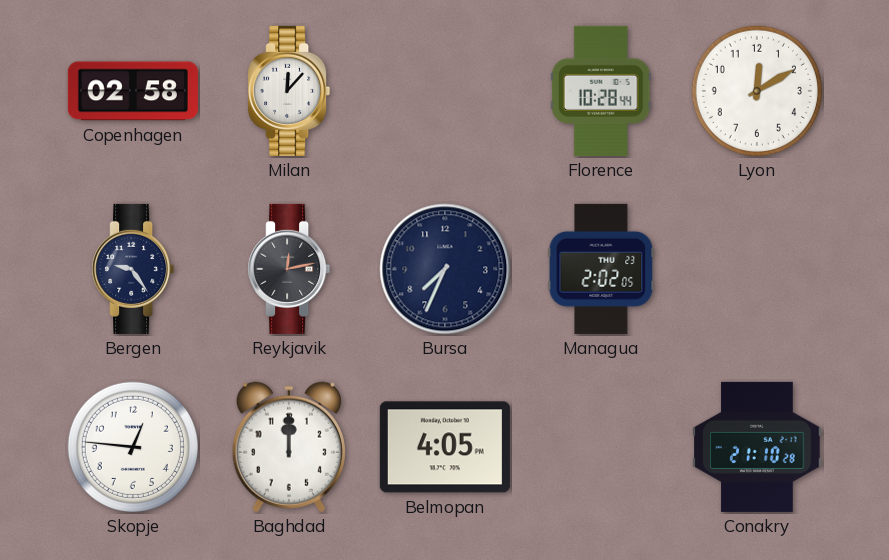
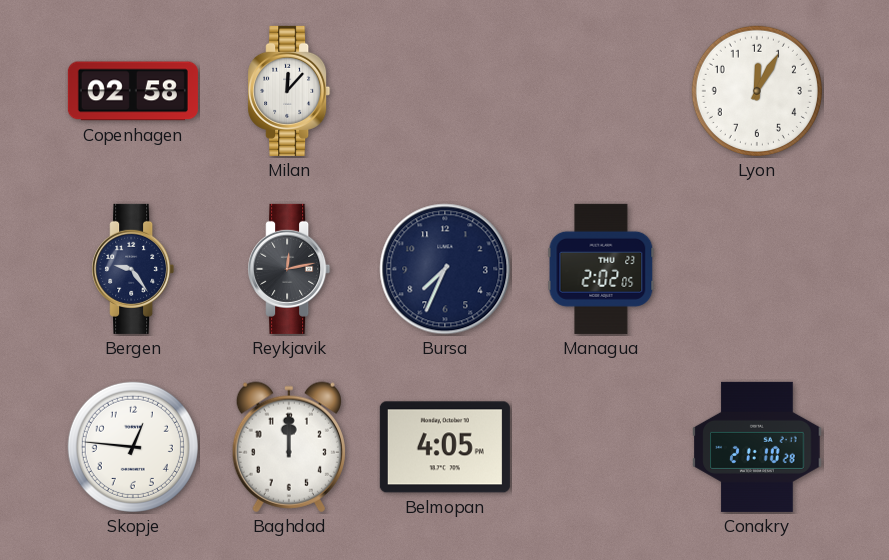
Florence: 10:28 -> none (601, 91)
Lyon: 12:10 -> 12:05 (757, 91)
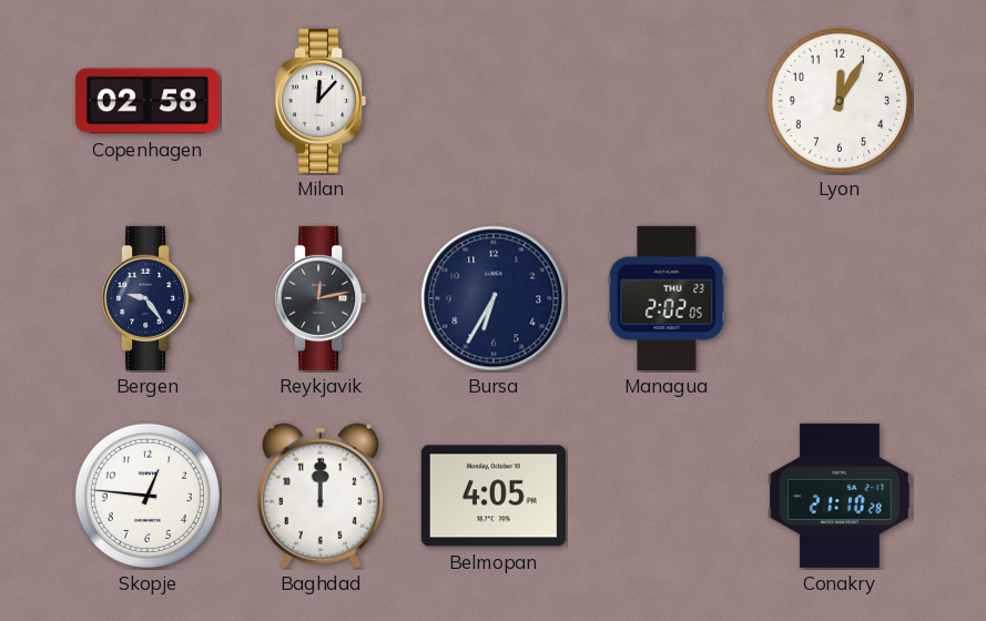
Bursa: 7:34 -> 6:35 (494, 298)
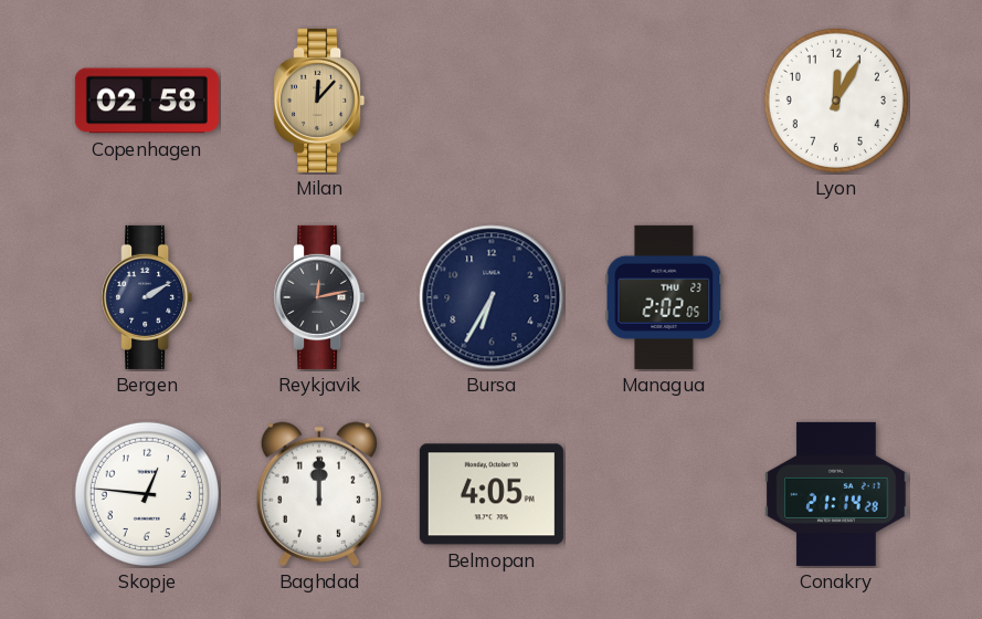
Milan dial: white -> champagne (319, 101)
Bergen: 9:24 -> 2:10 (147, 297)
Conakry: 21:10 -> 21:14 (836, 494)
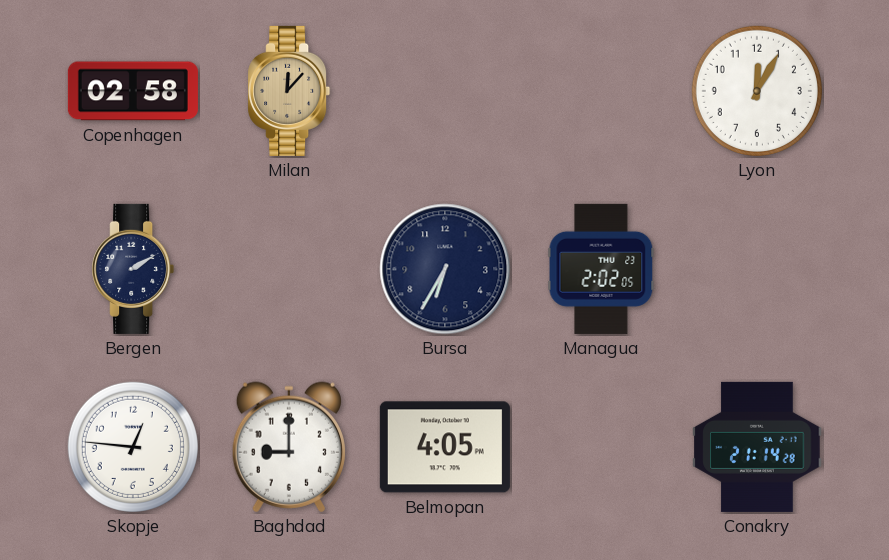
Reykjavik: 12:13 -> none (319, 297)
Baghdad: 12:00 -> 9:00 (289, 447)
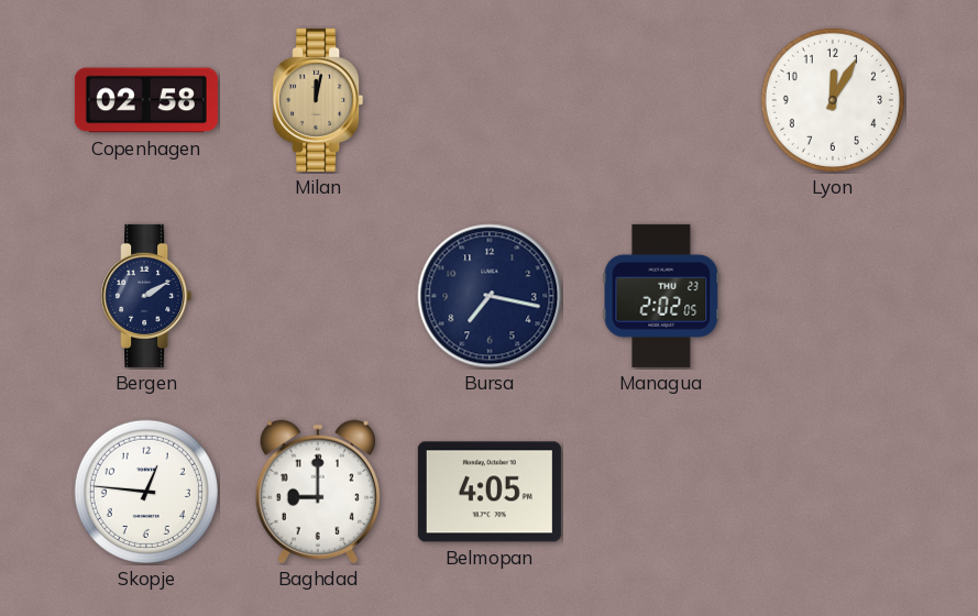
Milan: 12:07 -> 12:02 (318, 100)
Bursa: 6:35 -> 7:17 (490, 296)
Conakry: 21:14 -> none (757, 447)
